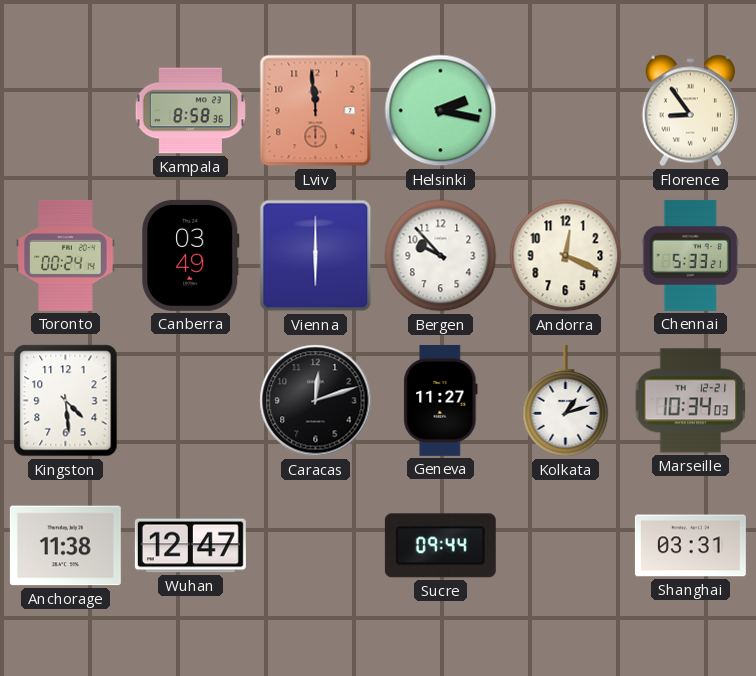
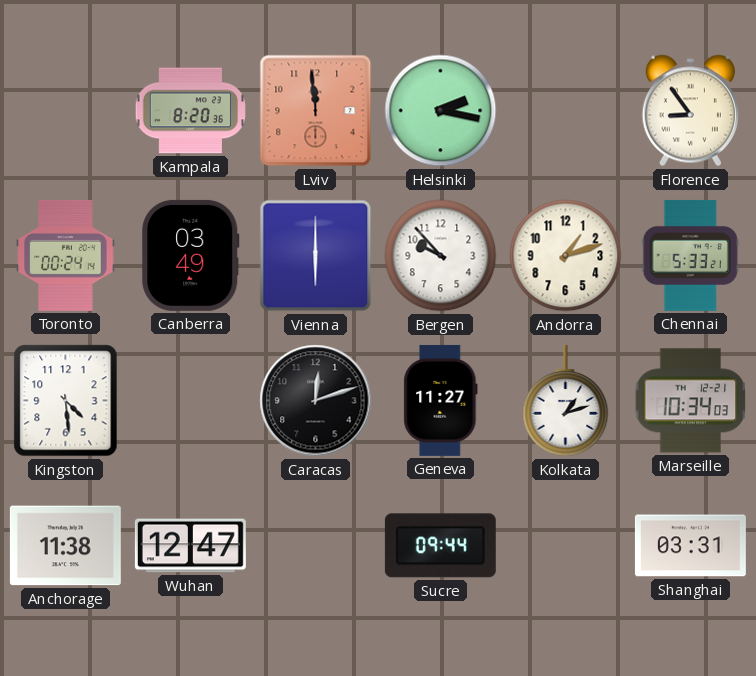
Kampala: 8:58 -> 8:20 (190, 111)
Andorra: 12:19 -> 1:12 (566, 256)
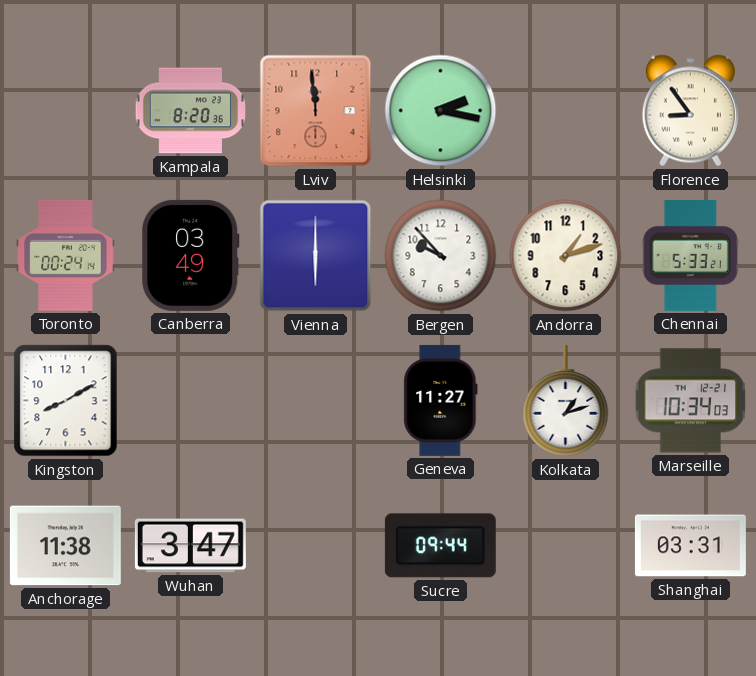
Kingston: 4:29 -> 8:10 (66, 401)
Caracas: 12:12 -> none (316, 401)
Wuhan: 12:47 -> 3:47 (190, 546)
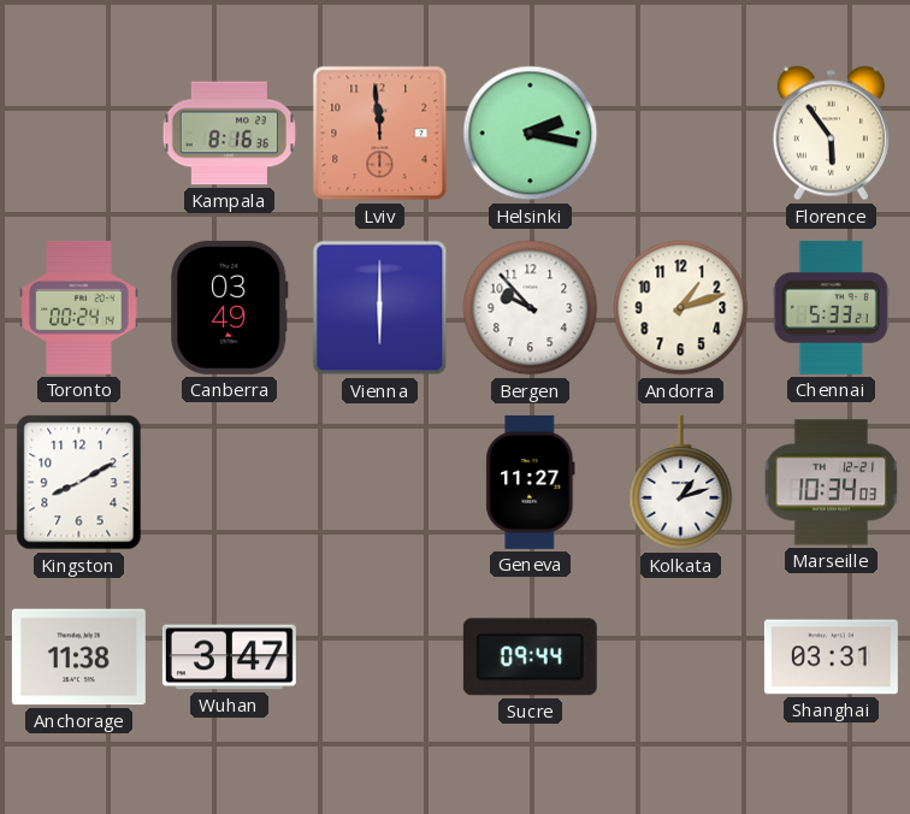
Kampala: 8:20 -> 8:16 (229, 134)
Florence: 8:54 -> 5:54 (831, 134)
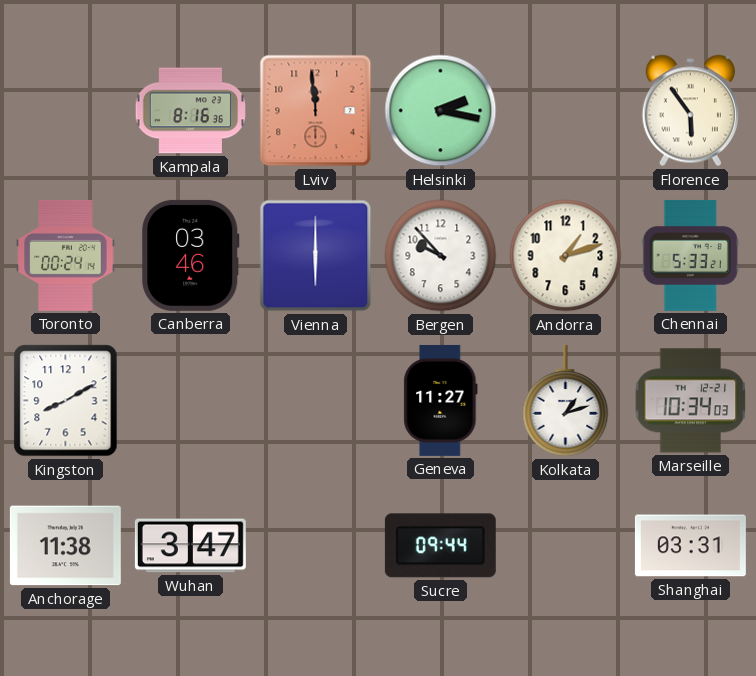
Canberra: 03:49 -> 03:46 (191, 255)
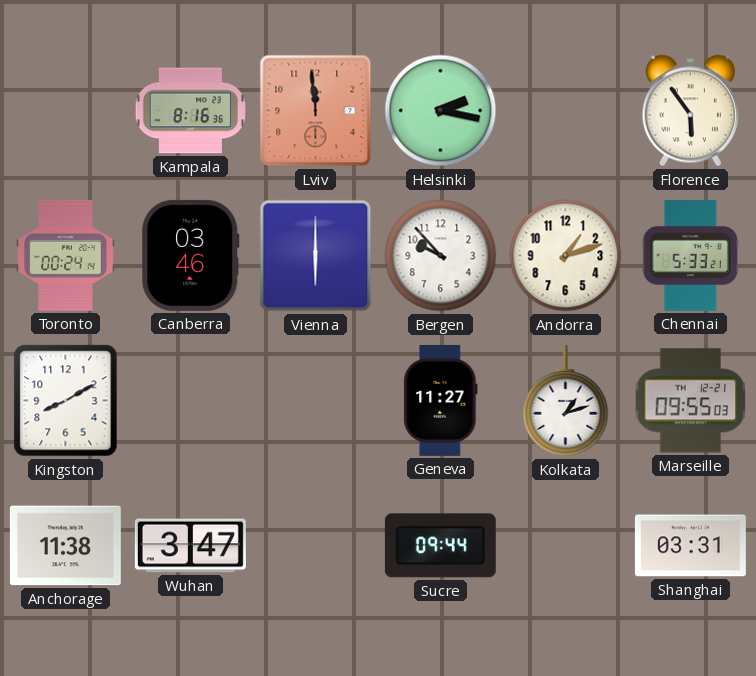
Marseille: 10:34 -> 09:55 (691, 401)
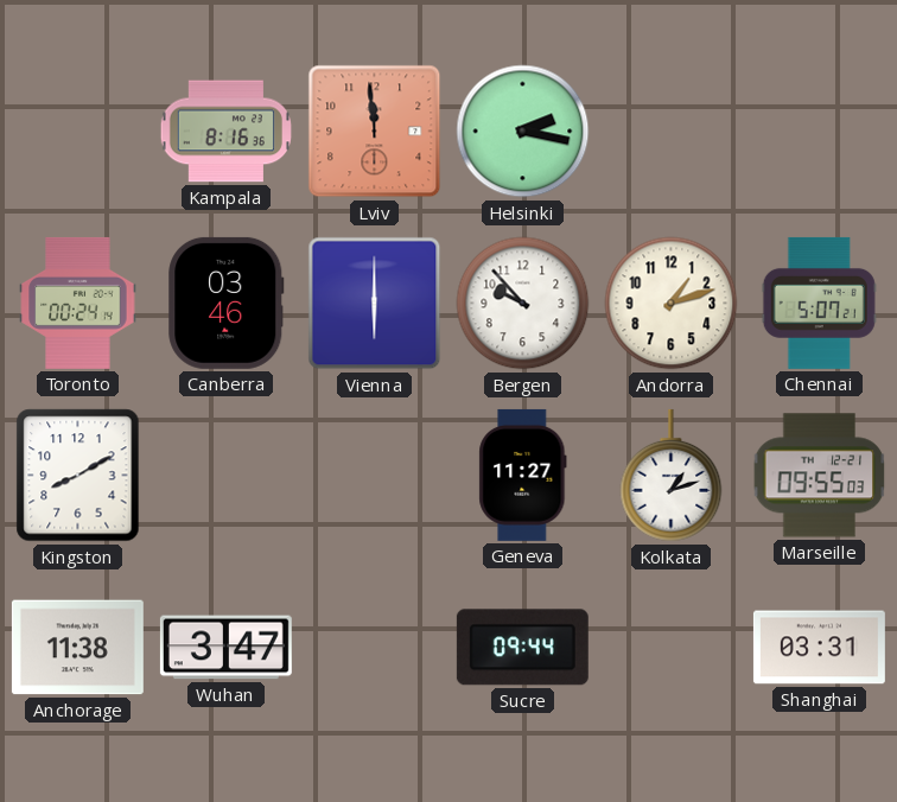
Florence: 5:54 -> none (690, 111)
Chennai: 5:33 -> 5:07 (819, 303)
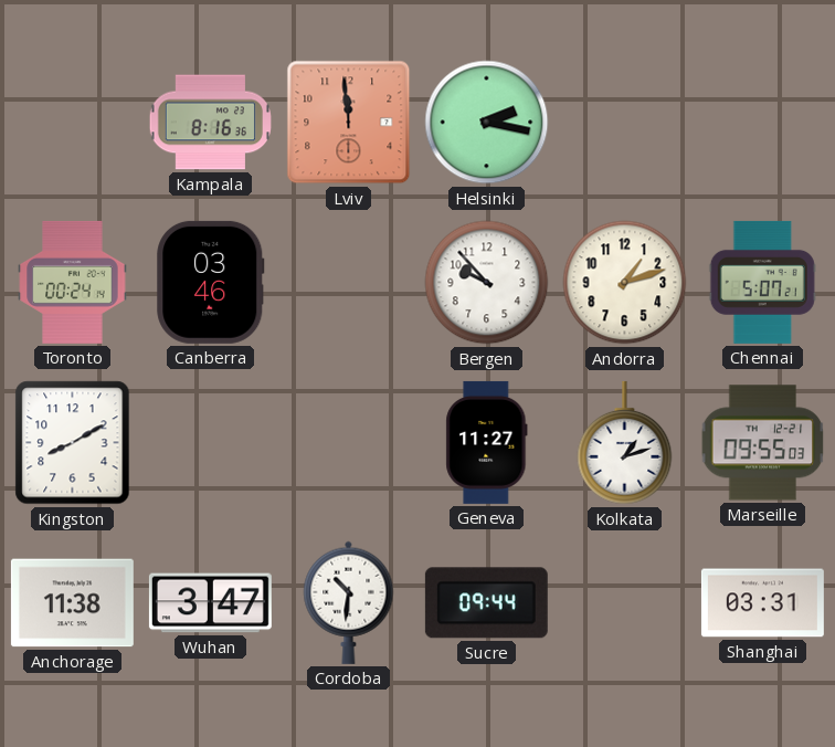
Vienna: 6:00 -> none (375, 304)
Cordoba: none -> 10:31 (349, 602)
